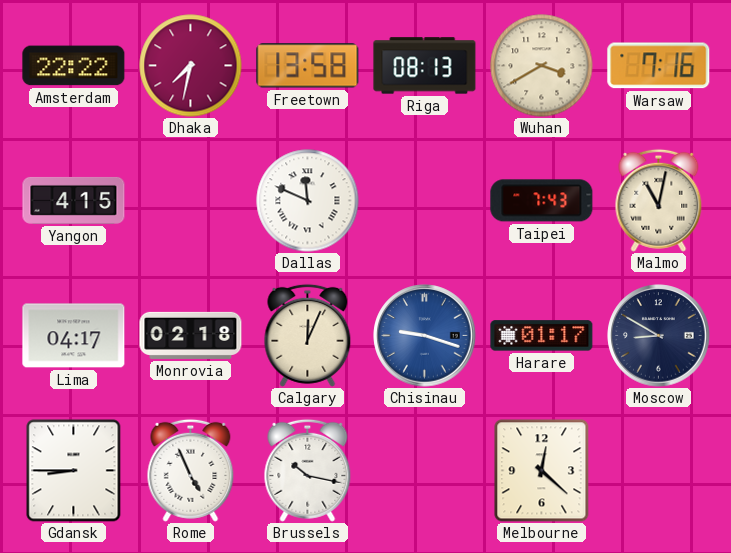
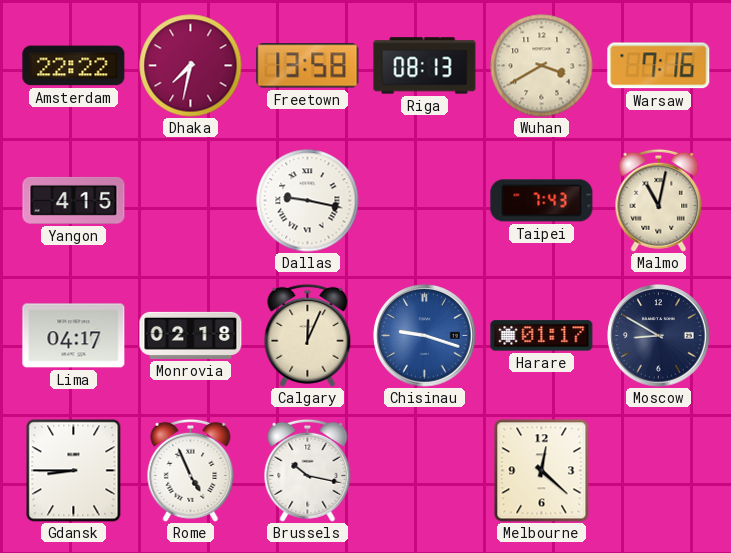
Dallas: 11:49 -> 9:17 (308, 201)
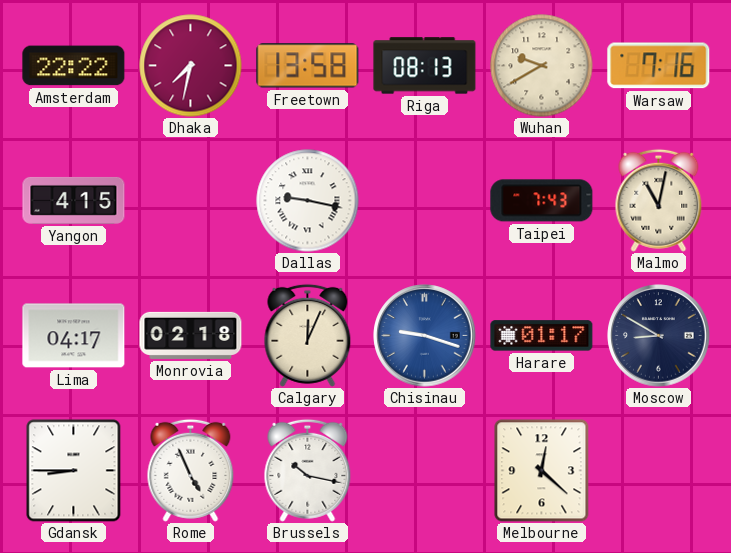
Wuhan: 3:40 -> 9:40 (542, 66)
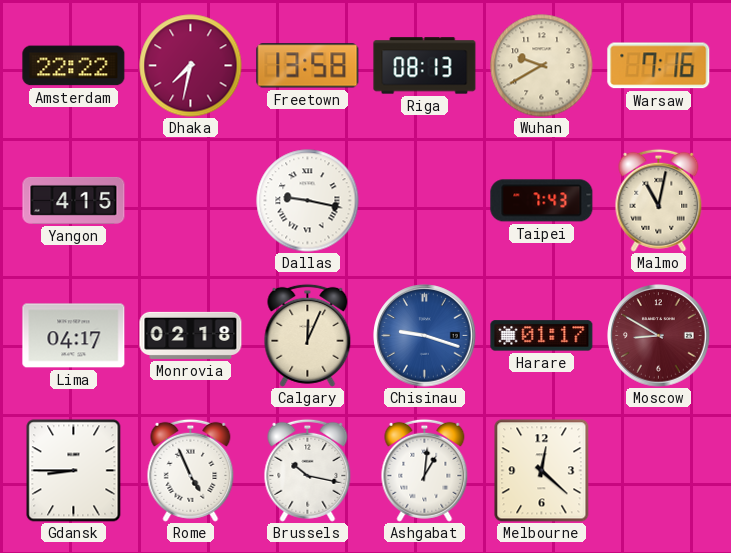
Moscow dial: navy -> burgundy (659, 336)
Ashgabat: none -> 1:01 (425, 470)
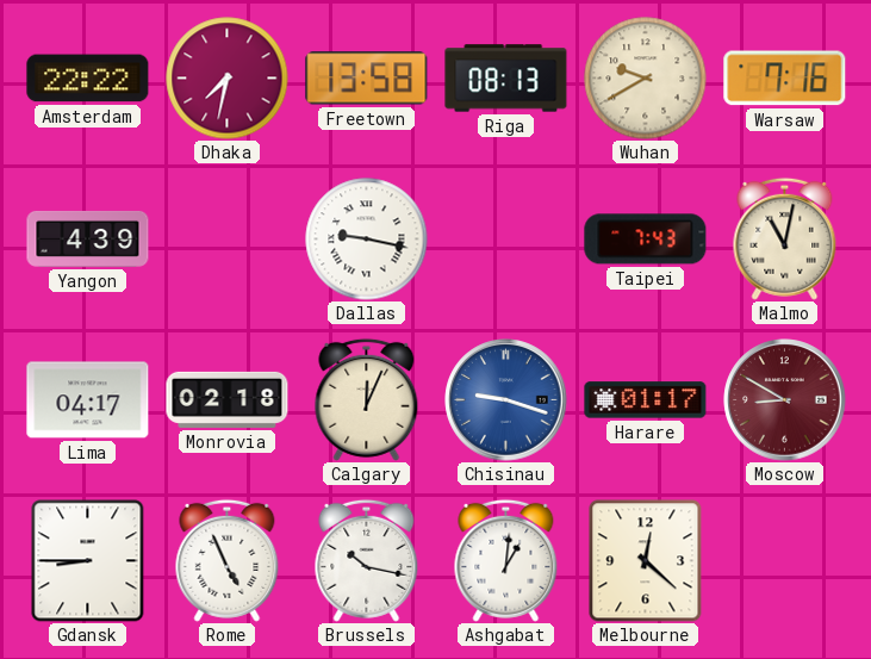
Yangon: 4:15 -> 4:39 (88, 238)
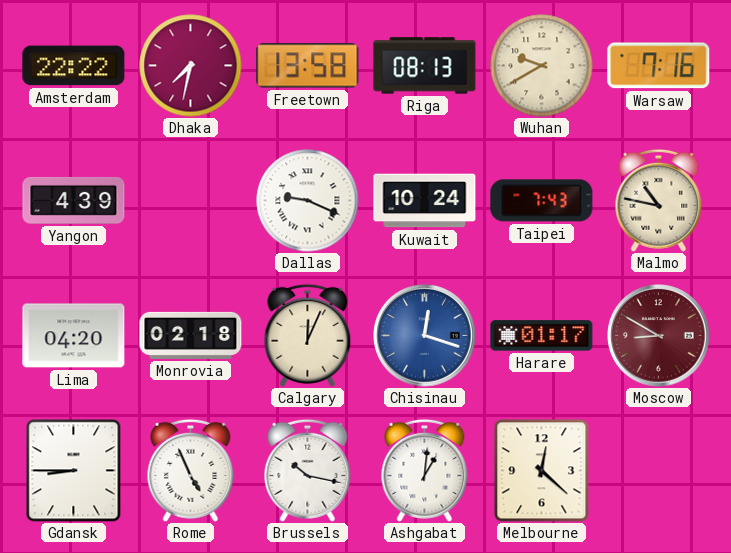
Dallas: 9:17 -> 9:19 (308, 201)
Kuwait: none -> 10:24 (425, 201)
Malmo: 11:02 -> 10:47 (659, 200)
Lima: 04:17 -> 04:20 (74, 336)
Chisinau: 9:18 -> 12:18 (425, 336)
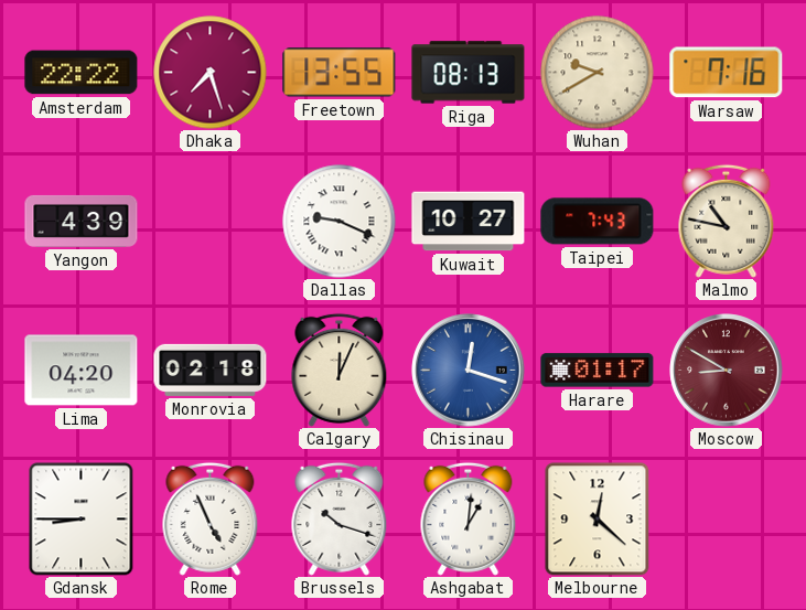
Dhaka: 7:32 -> 7:27 (211, 73)
Freetown: 13:58 -> 13:55 (340, 73)
Kuwait: 10:24 -> 10:27 (469, 222)
Brussels: 10:17 -> 10:18 (340, 518)
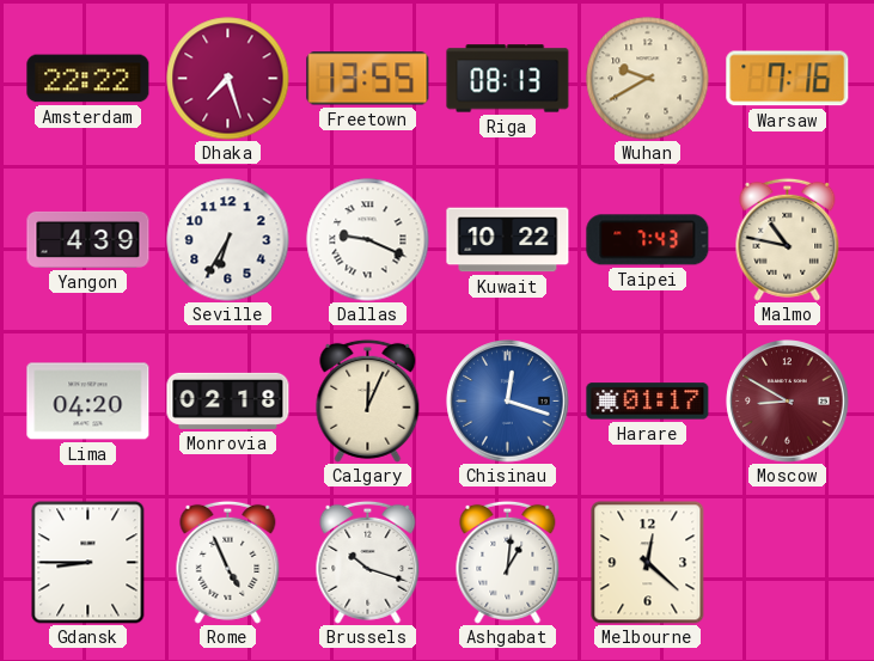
Seville: none -> 6:35 (228, 240)
Kuwait: 10:27 -> 10:22 (508, 240)
